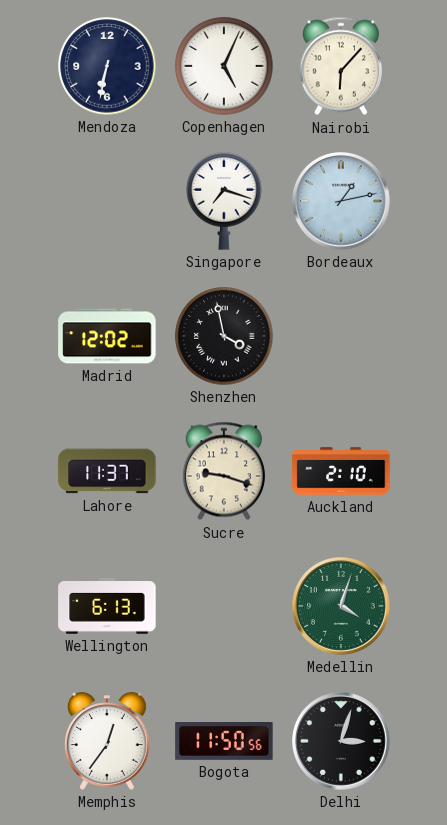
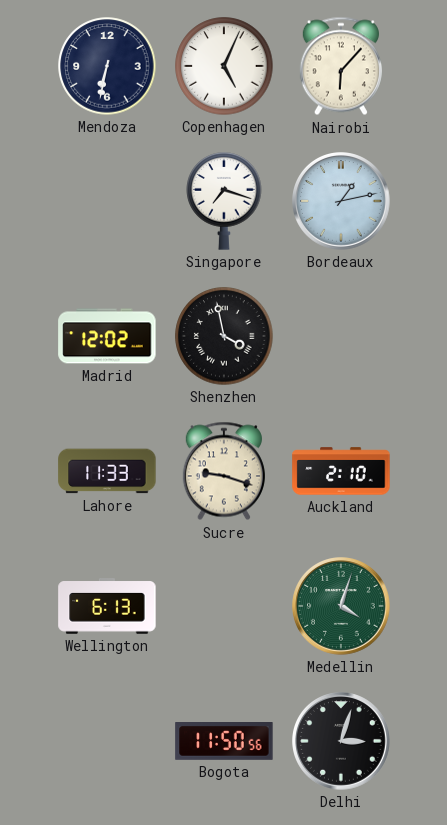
Lahore: 11:37 -> 11:33 (107, 471)
Memphis: 12:36 -> none (108, 741)
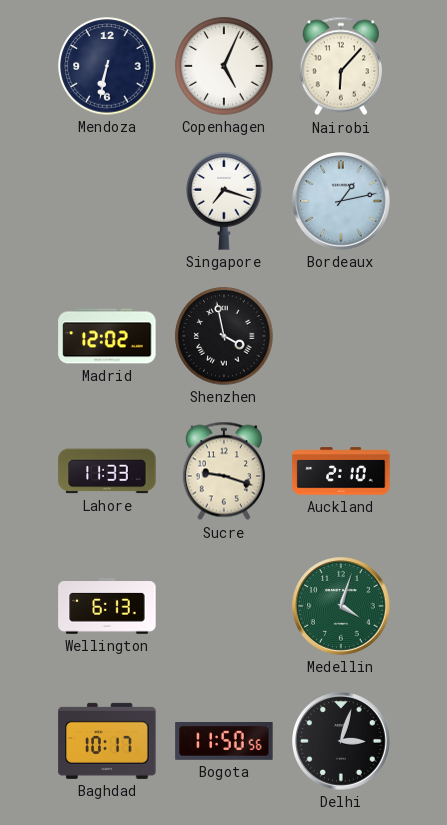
Baghdad: none -> 10:17 (107, 741)
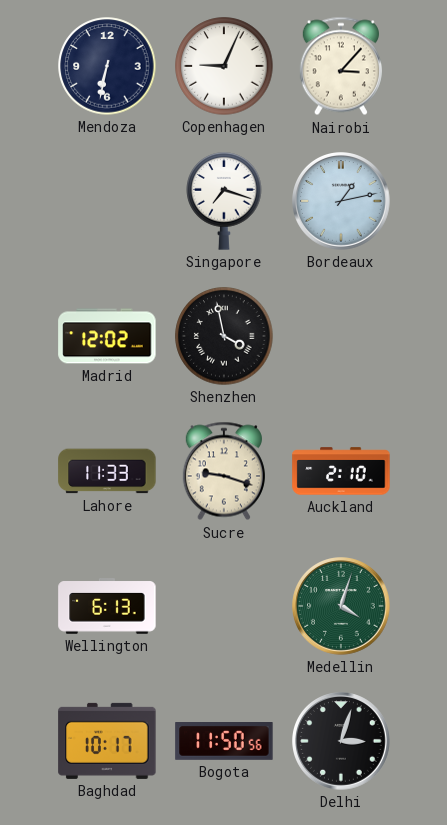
Copenhagen: 5:04 -> 9:04 (224, 66)
Nairobi: 6:07 -> 3:07 (341, 66)
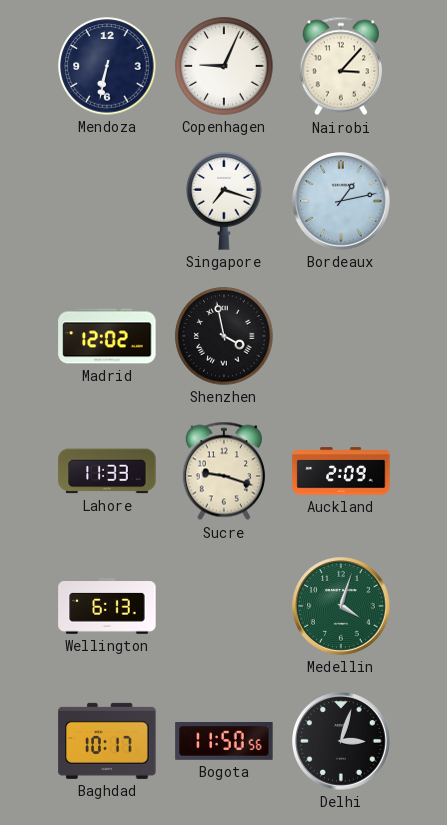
Auckland: 2:10 -> 2:09 (341, 471)
